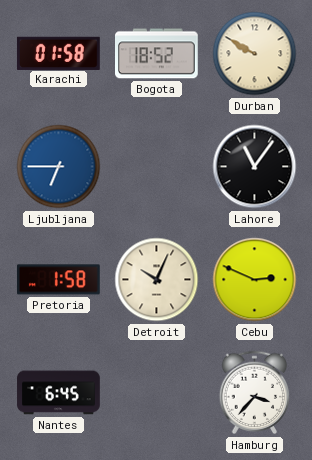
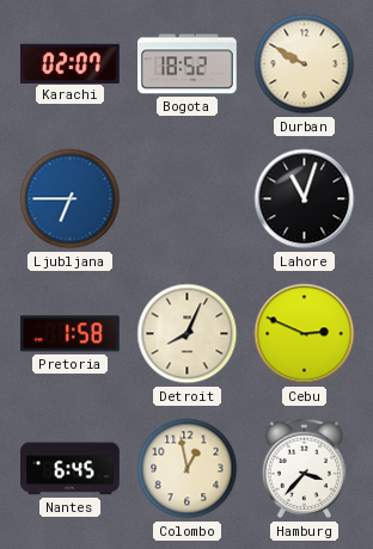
Karachi: 01:58 -> 02:07 (69, 63)
Lahore: 11:06 -> 11:03 (305, 199)
Detroit: 10:04 -> 8:04 (188, 334)
Colombo: none -> 12:58 (188, 469)
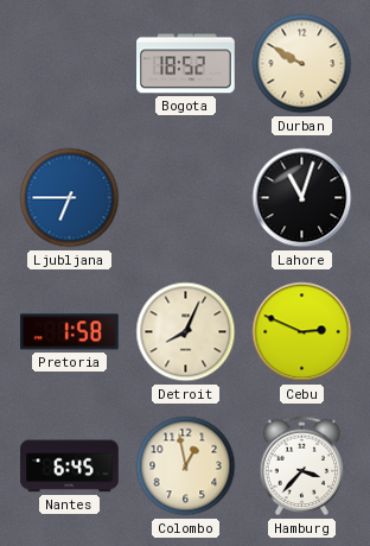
Karachi: 02:07 -> none (69, 63)
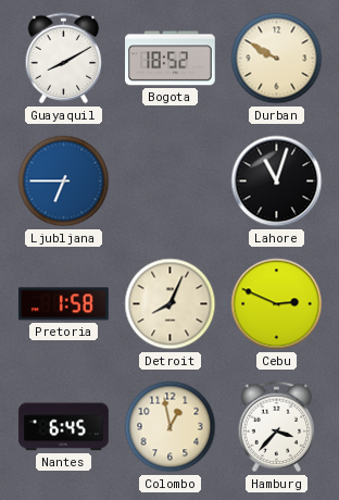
Guayaquil: none -> 8:10 (64, 59)
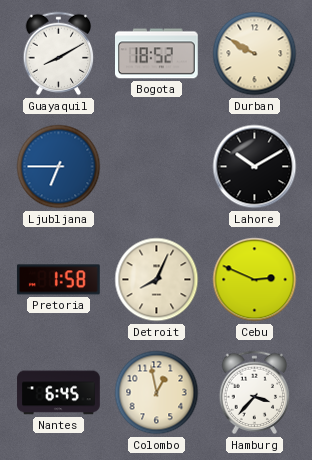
Lahore: 11:03 -> 10:10 (255, 167)
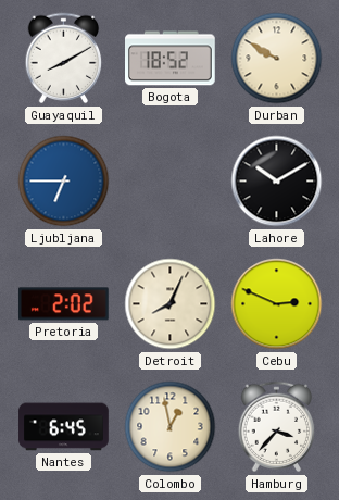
Pretoria: 1:58 -> 2:02 (63, 304)
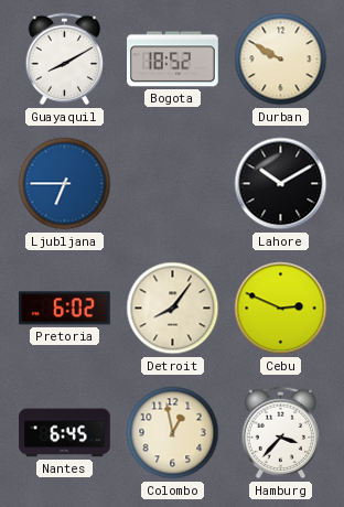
Pretoria: 2:02 -> 6:02 (64, 309)
Detroit: 8:04 -> 8:06 (173, 309)
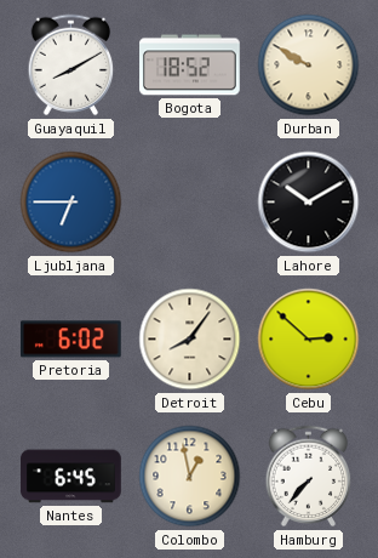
Cebu: 2:49 -> 2:52 (309, 340)
Hamburg: 3:37 -> 7:37 (309, 477)
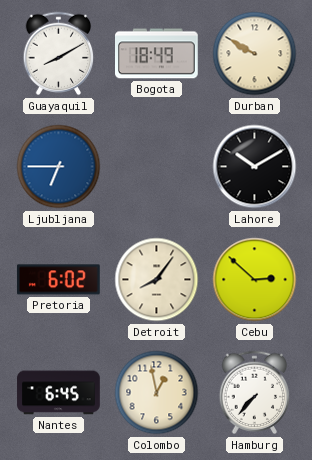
Bogota: 18:52 -> 18:49 (157, 54)
